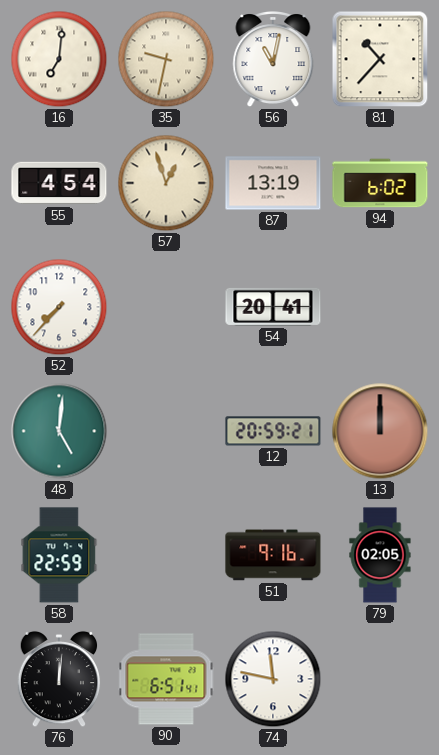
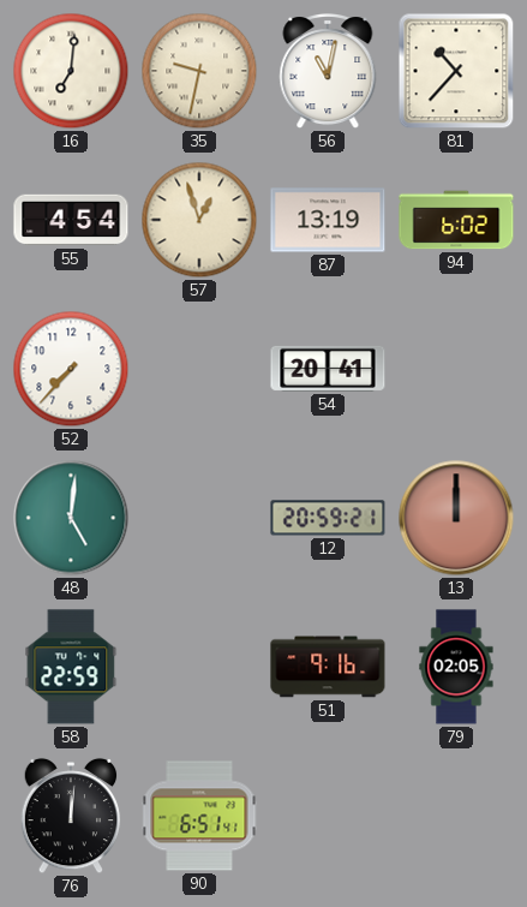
74: 11:47 -> none (273, 679)
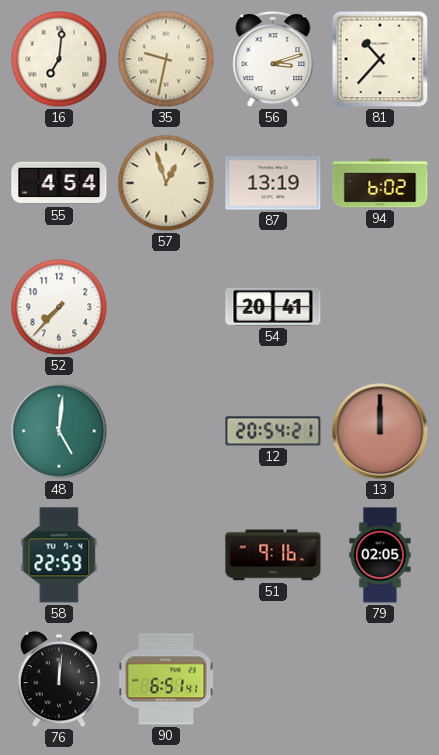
56: 11:02 -> 3:12 (273, 60)
12: 20:59 -> 20:54 (273, 431)
